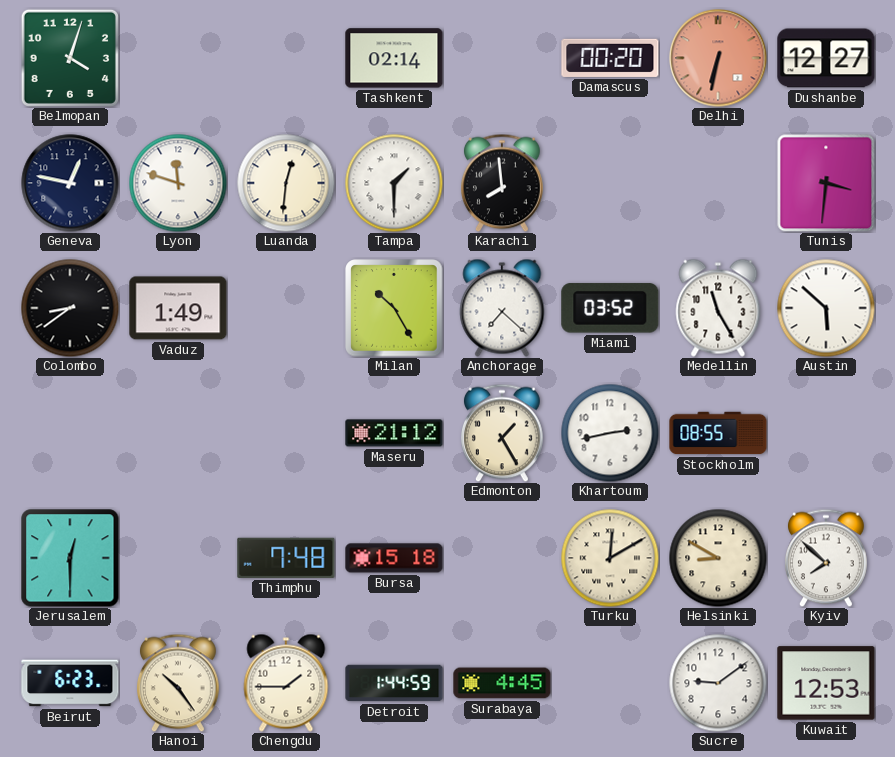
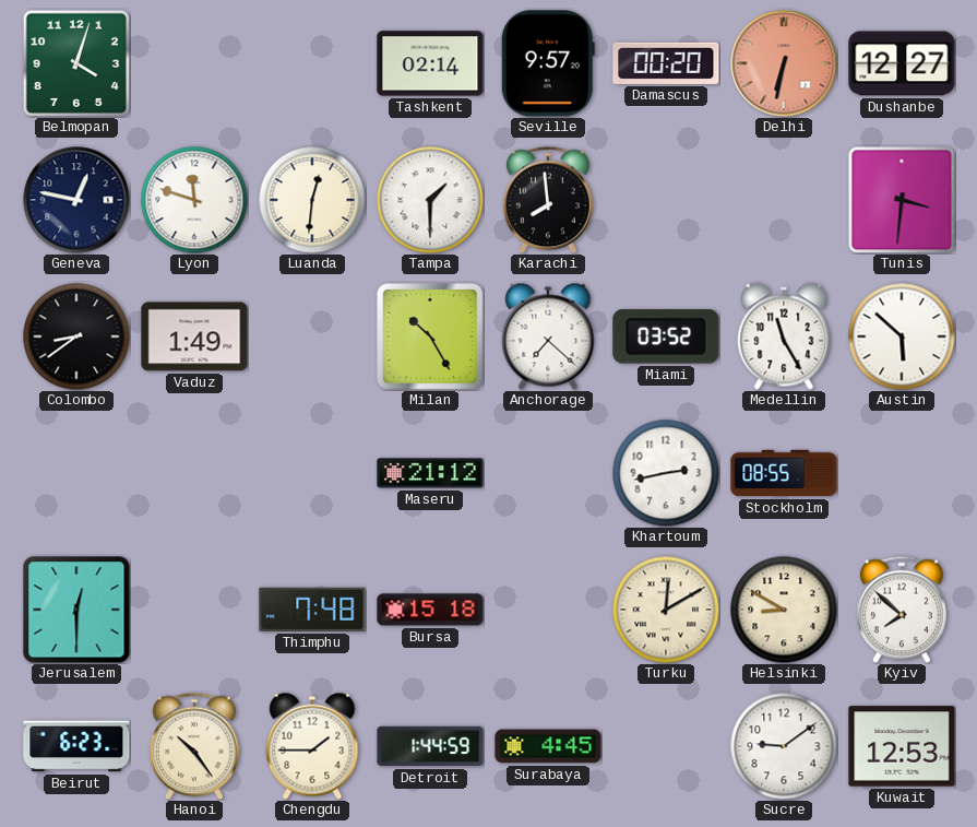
Seville: none -> 9:57 (548, 63)
Edmonton: 1:25 -> none (503, 433)
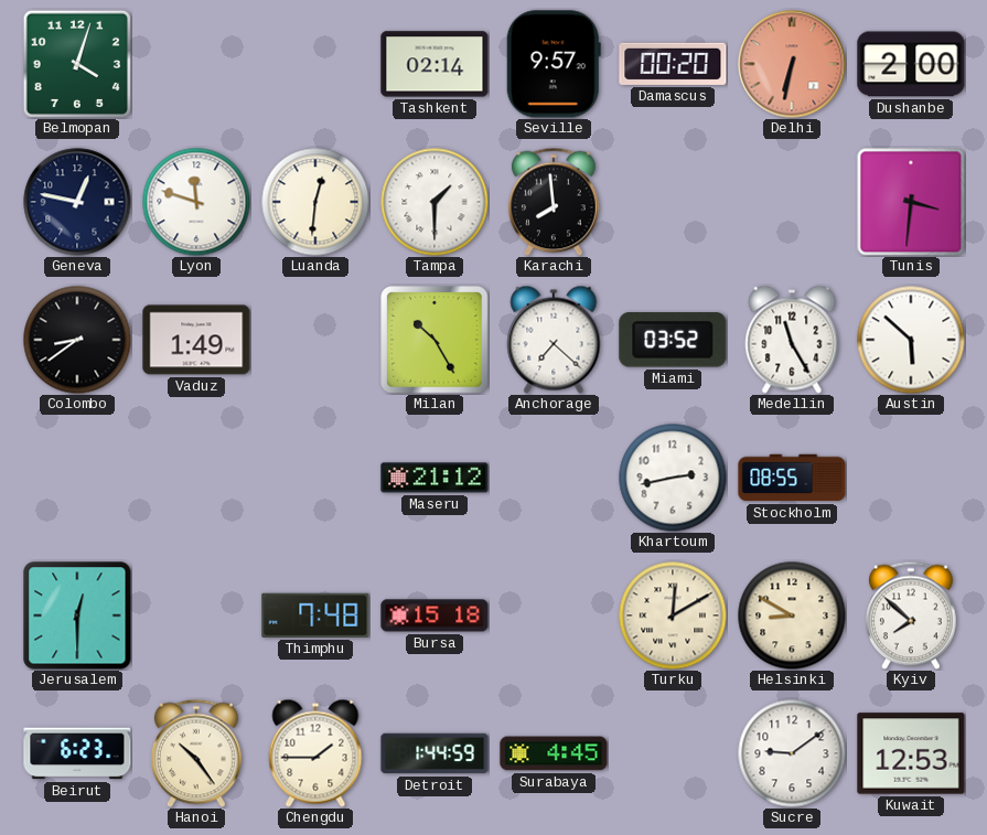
Dushanbe: 12:27 -> 2:00 (911, 64)
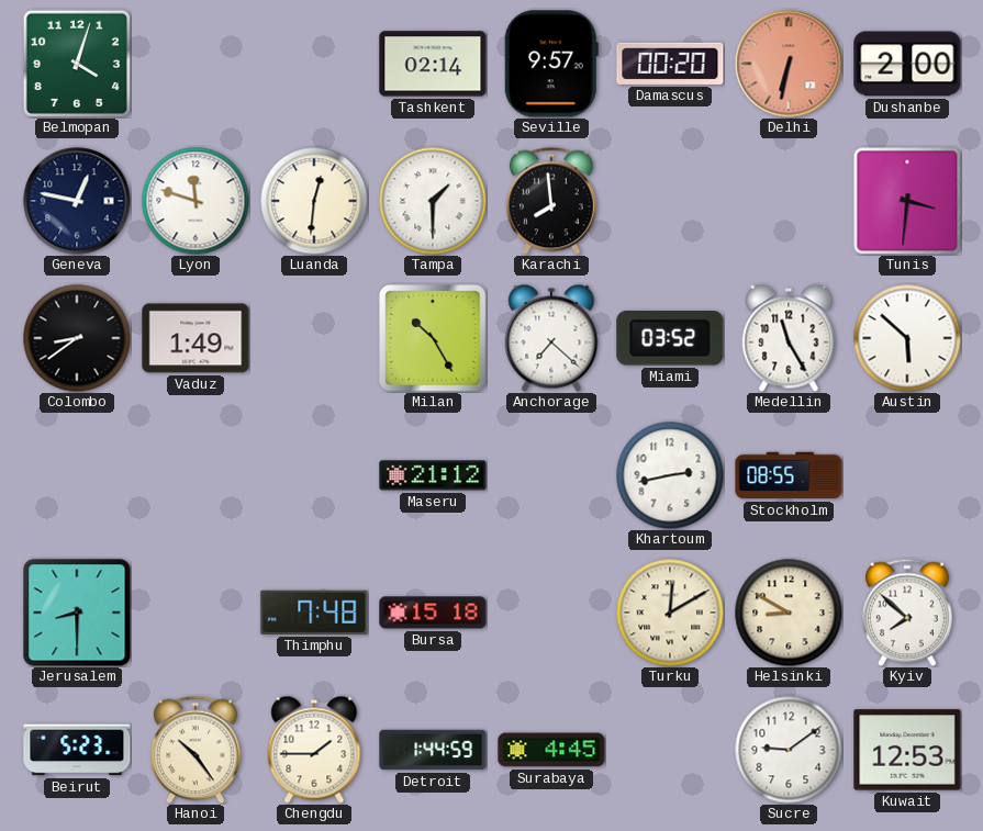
Jerusalem: 12:30 -> 8:30 (77, 613)
Beirut: 6:23 -> 5:23 (77, 750)
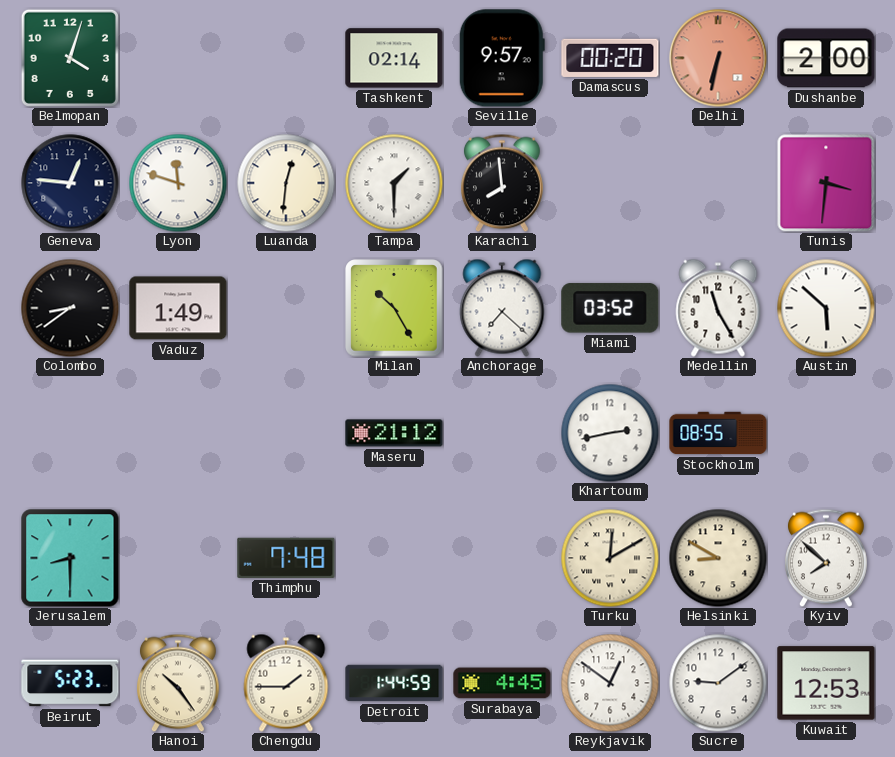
Geneva: 12:47 -> 12:46 (70, 183)
Bursa: 15:18 -> none (433, 613)
Reykjavik: none -> 12:51 (610, 683)
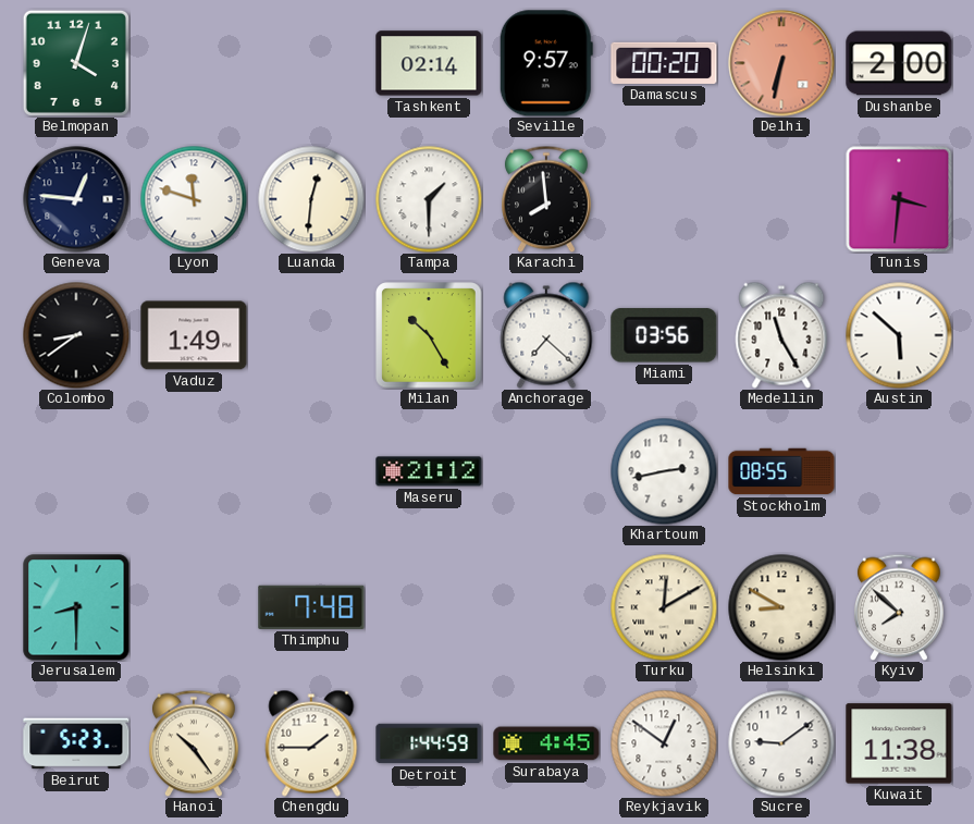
Miami: 03:52 -> 03:56 (664, 335)
Kuwait: 12:53 -> 11:38 (899, 743)
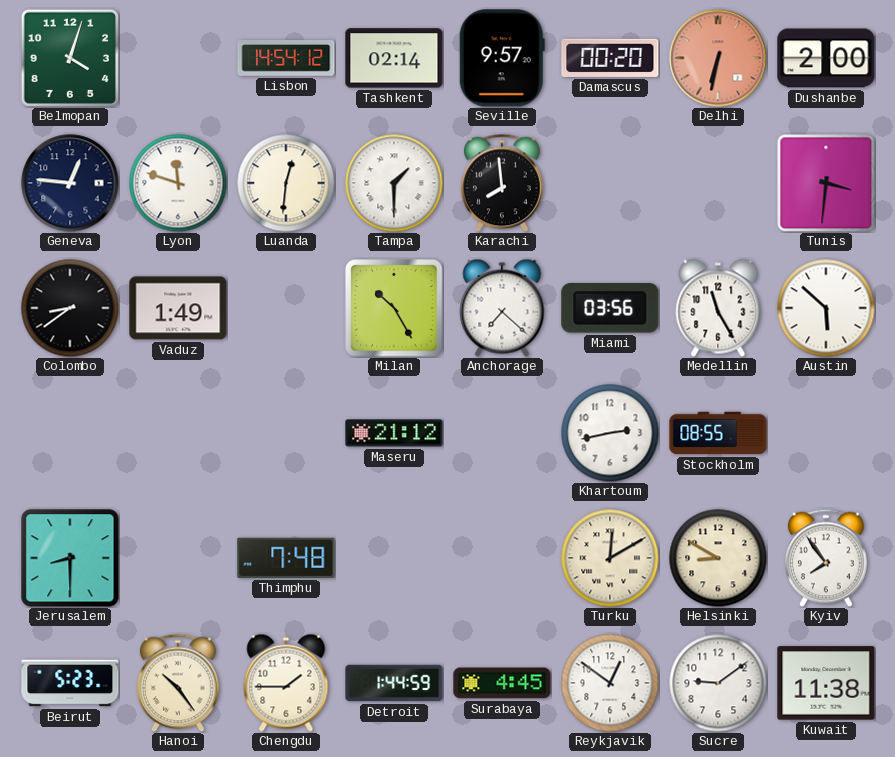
Lisbon: none -> 14:54 (286, 58)
Kyiv: 7:52 -> 7:54 (827, 558)
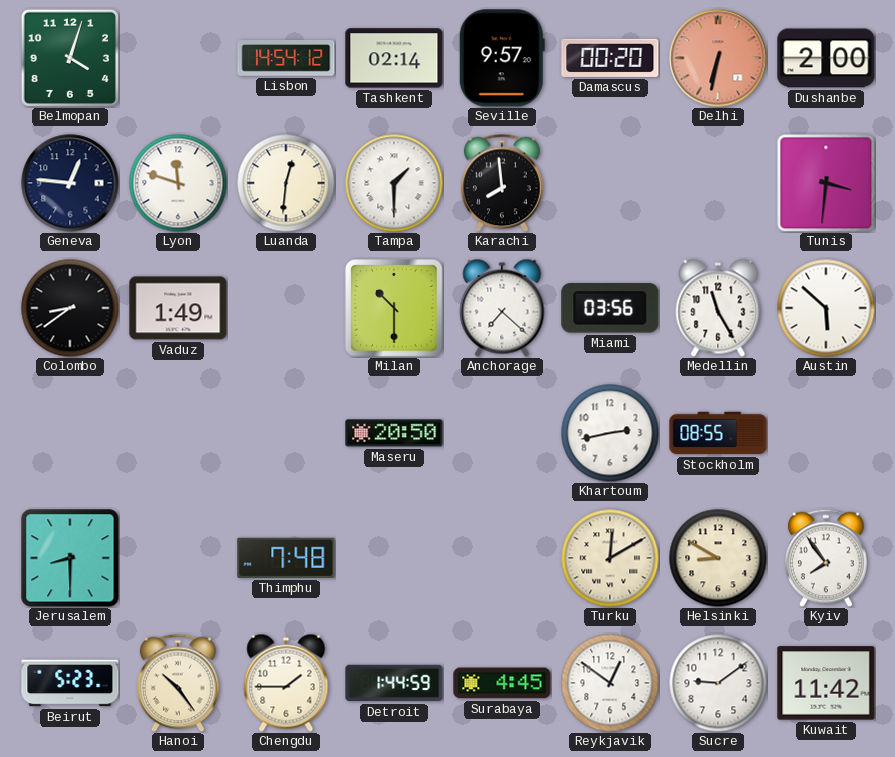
Milan: 10:25 -> 10:30 (394, 308)
Maseru: 21:12 -> 20:50 (394, 433)
Kuwait: 11:38 -> 11:42 (826, 683)
